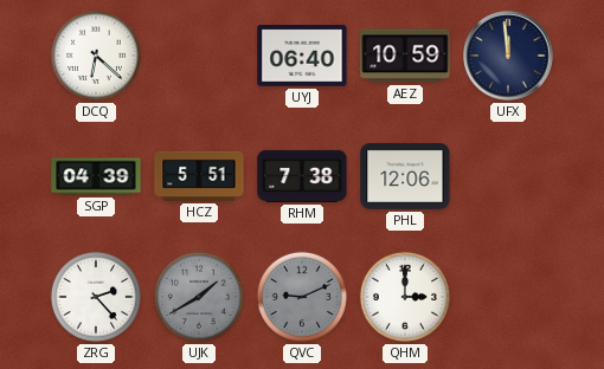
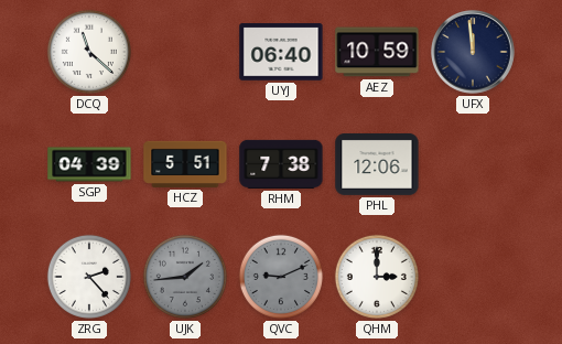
DCQ: 6:22 -> 11:22 (89, 52)
UJK: 1:40 -> 1:44 (185, 277)
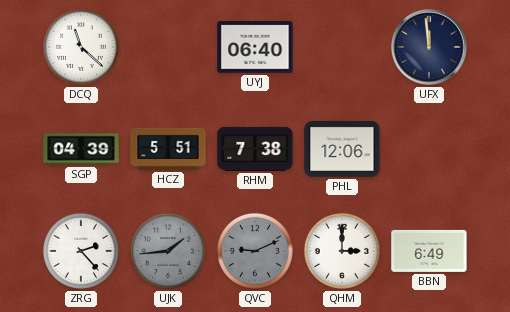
AEZ: 10:59 -> none (377, 52)
BBN: none -> 6:49 (429, 251)
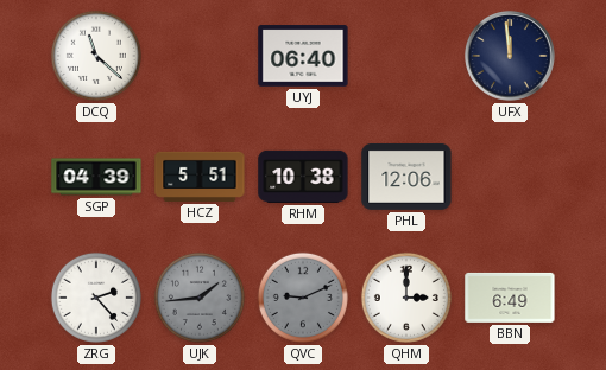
RHM: 7:38 -> 10:38 (303, 177)
